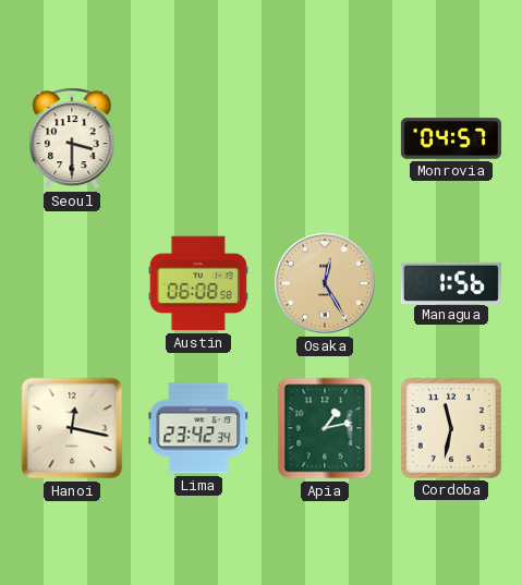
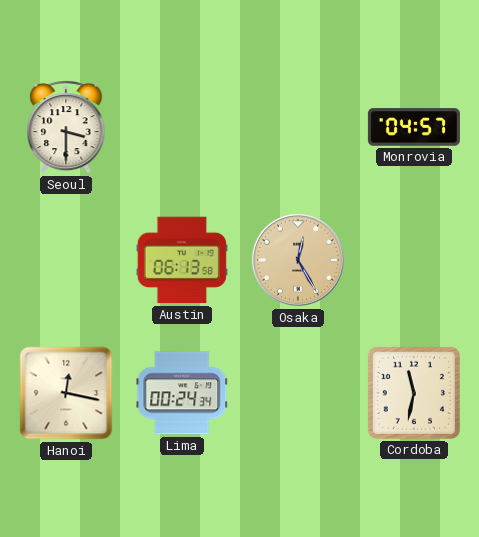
Austin: 06:08 -> 06:13 (182, 260)
Managua: 1:56 -> none (451, 282)
Lima: 23:42 -> 00:24 (182, 393)
Apia: 1:13 -> none (325, 428)
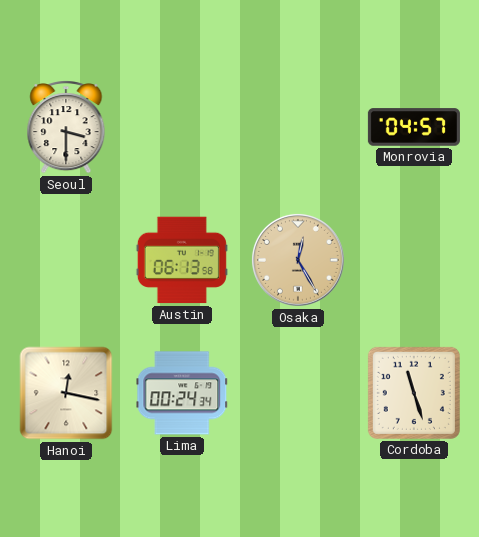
Cordoba: 11:32 -> 11:27 (414, 393)
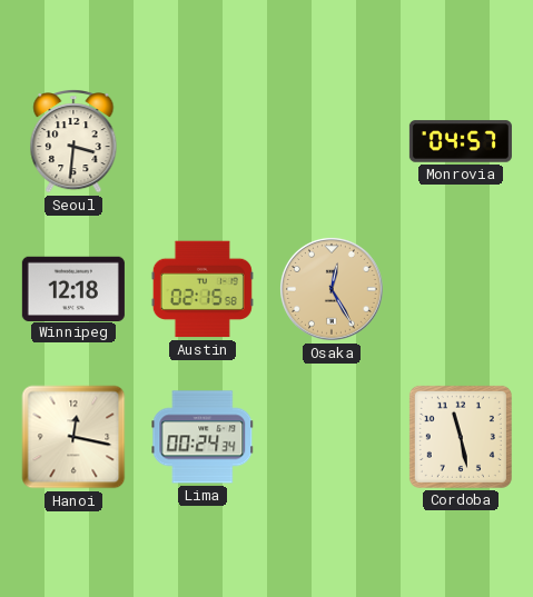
Seoul: 3:30 -> 3:31 (73, 142)
Winnipeg: none -> 12:18 (73, 288)
Austin: 06:13 -> 02:15 (203, 289)
Cordoba: 11:27 -> 11:28 (461, 437)
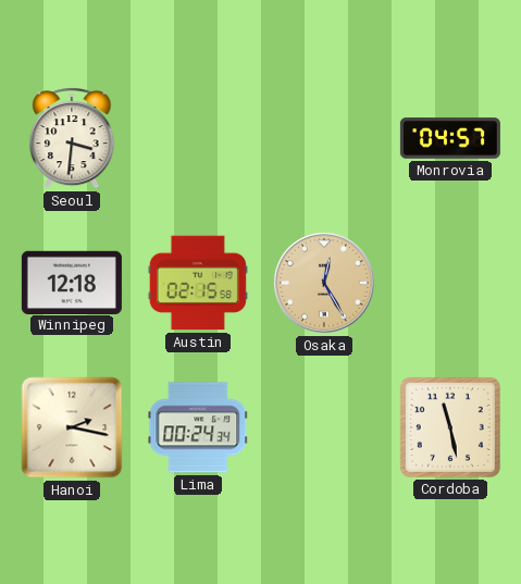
Hanoi: 12:17 -> 2:17 (72, 427)
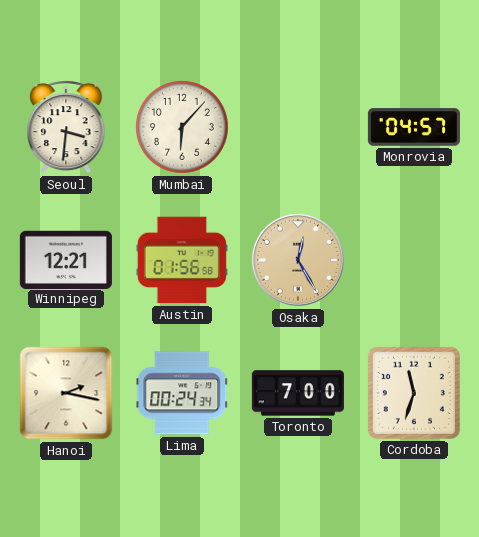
Mumbai: none -> 6:07 (183, 128)
Winnipeg: 12:18 -> 12:21 (66, 259)
Austin: 02:15 -> 01:56 (182, 260)
Toronto: none -> 7:00 (298, 393)
Cordoba: 11:28 -> 11:33 (414, 393)
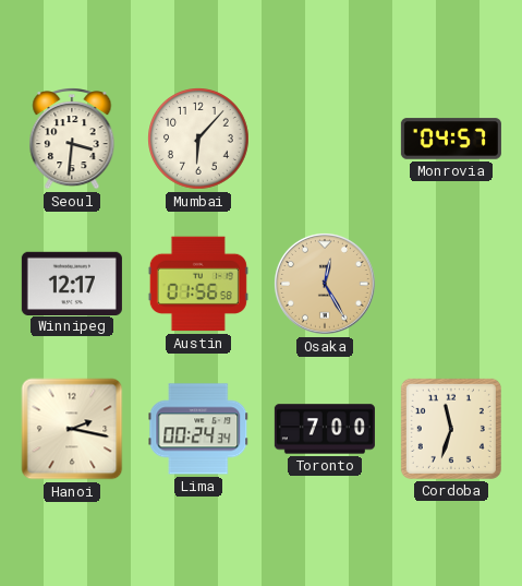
Winnipeg: 12:21 -> 12:17 (72, 283)
